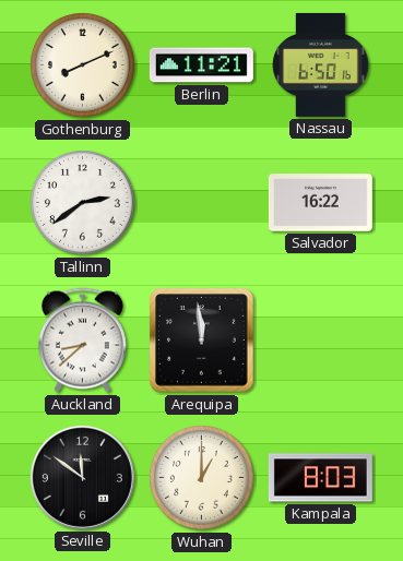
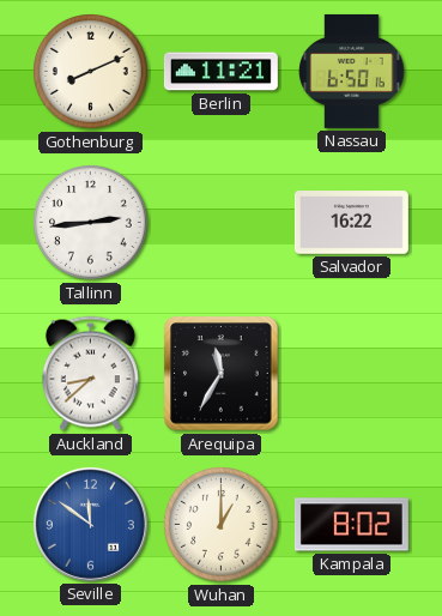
Tallinn: 2:39 -> 2:44 (91, 223)
Arequipa: 11:59 -> 11:35 (222, 374)
Seville dial: black -> blue (90, 524)
Kampala: 8:03 -> 8:02 (351, 525)
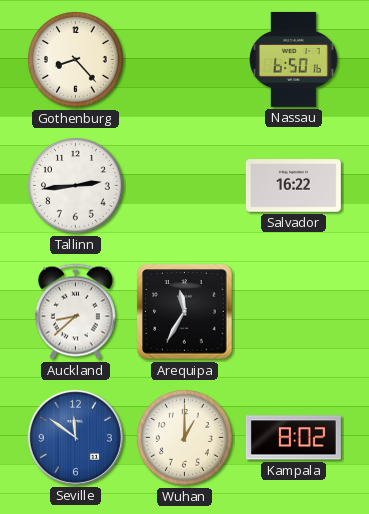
Gothenburg: 8:11 -> 8:23 (76, 60)
Berlin: 11:21 -> none (220, 72)
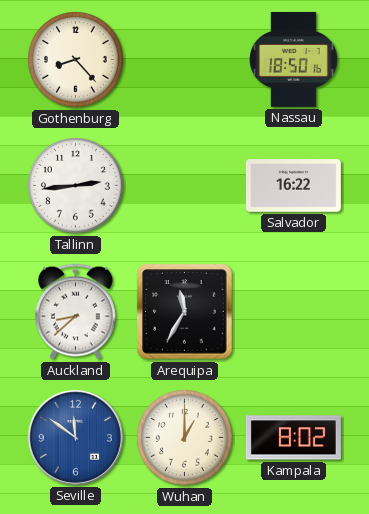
Nassau: 6:50 -> 18:50 (294, 59)
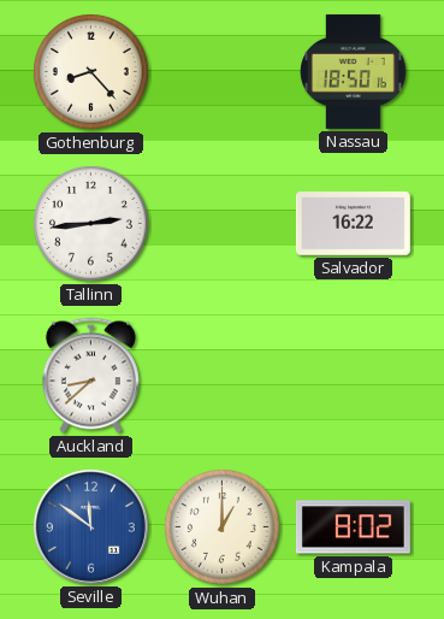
Arequipa: 11:35 -> none (185, 312)
